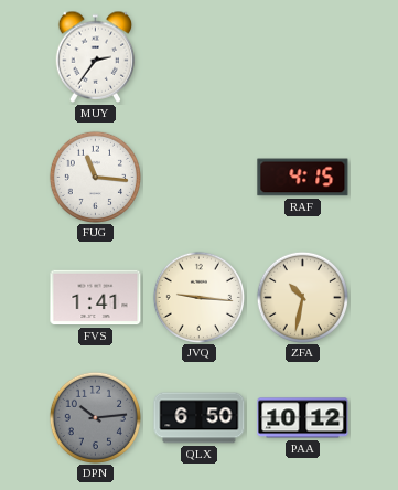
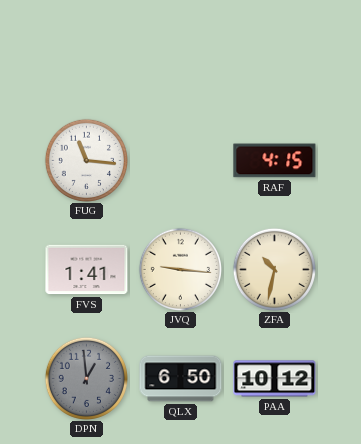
MUY: 2:36 -> none (96, 56)
DPN: 10:14 -> 12:59 (86, 378)
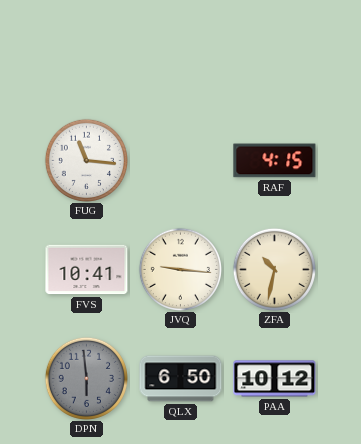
FVS: 1:41 -> 10:41 (87, 270)
DPN: 12:59 -> 5:59 (86, 378)
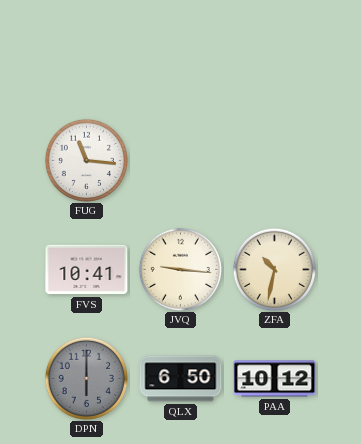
RAF: 4:15 -> none (275, 161)
DPN: 5:59 -> 6:00 (86, 378)
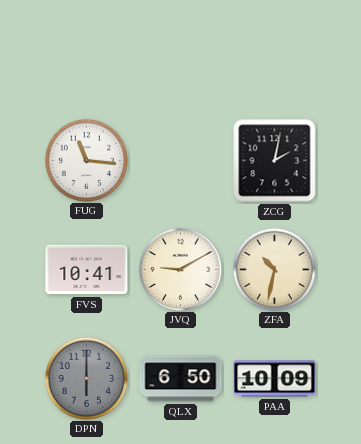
ZCG: none -> 2:02 (275, 161)
JVQ: 9:16 -> 9:10 (180, 269)
PAA: 10:12 -> 10:09 (275, 379)
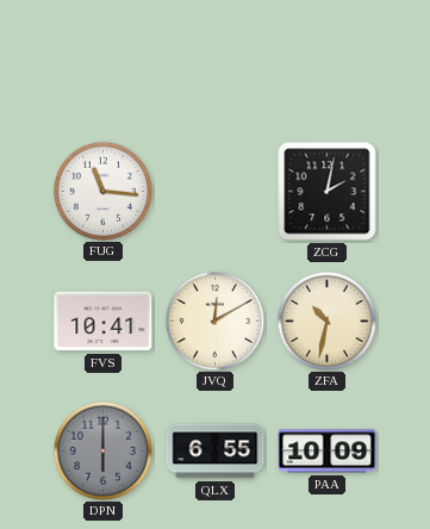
JVQ: 9:10 -> 12:10 (214, 320)
QLX: 6:50 -> 6:55 (216, 452)
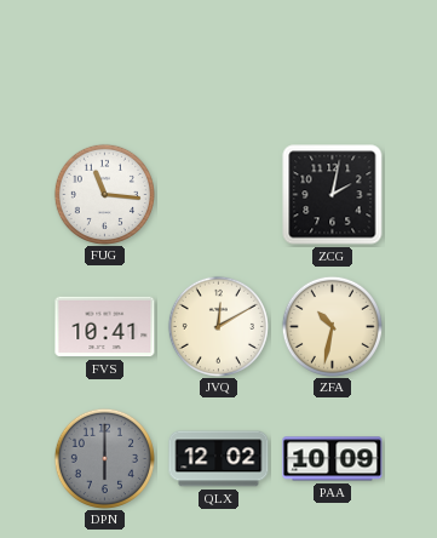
QLX: 6:55 -> 12:02 (219, 459)
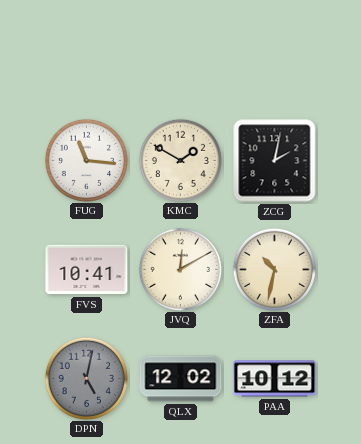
KMC: none -> 1:50 (180, 160)
DPN: 6:00 -> 5:02 (86, 378)
PAA: 10:09 -> 10:12 (275, 379)
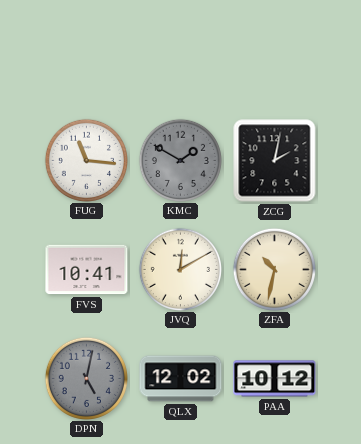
KMC dial: cream -> grey (180, 160)
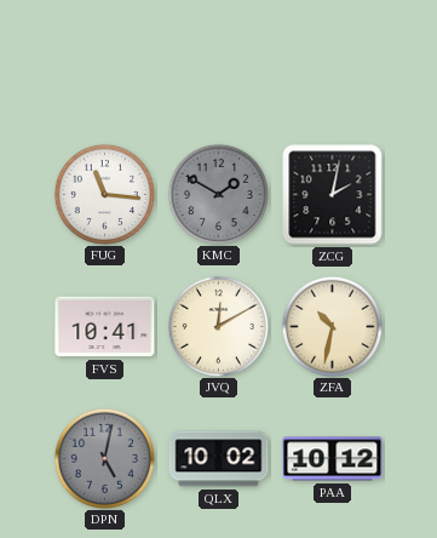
QLX: 12:02 -> 10:02 (219, 459)
